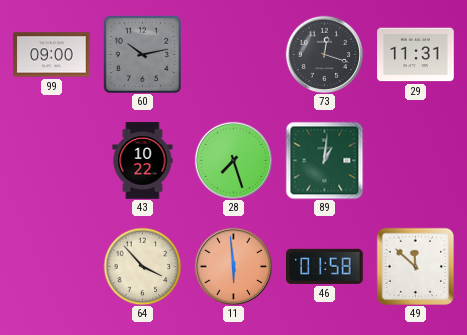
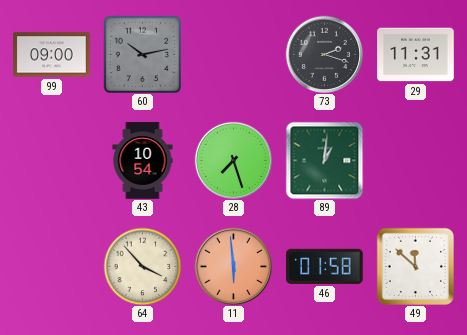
73: 12:18 -> 2:18 (324, 54)
43: 10:22 -> 10:54 (143, 161)
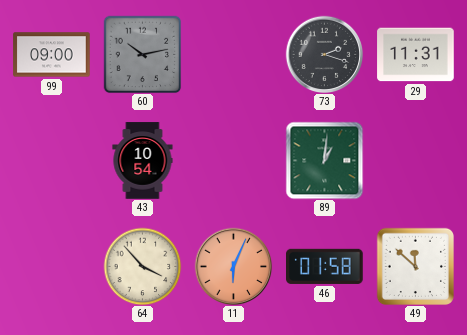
28: 7:27 -> none (233, 160)
11: 5:59 -> 6:04 (233, 266)
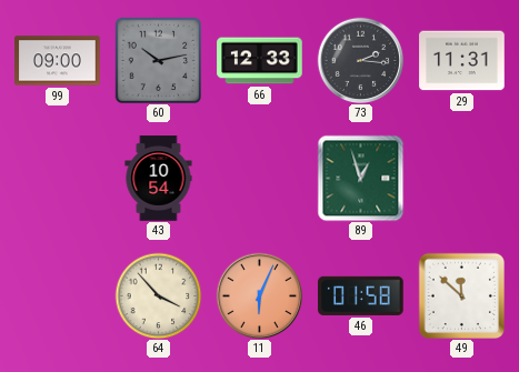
66: none -> 12:33 (260, 61)
73: 2:18 -> 2:16 (360, 60)
89: 1:01 -> 12:57 (360, 178)
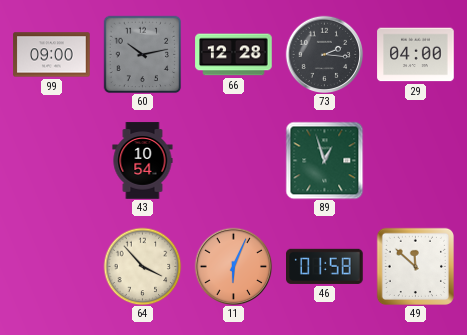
66: 12:33 -> 12:28 (234, 55)
29: 11:31 -> 04:00 (416, 55)
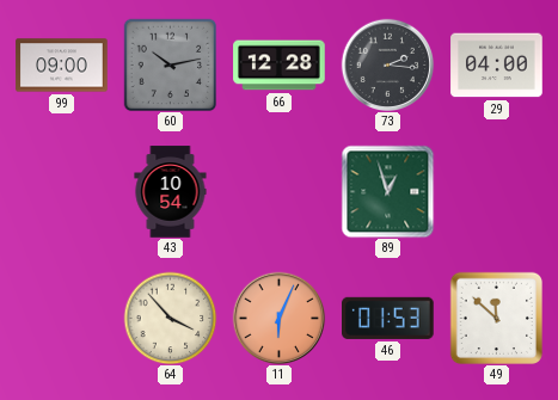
46: 01:58 -> 01:53 (388, 318)
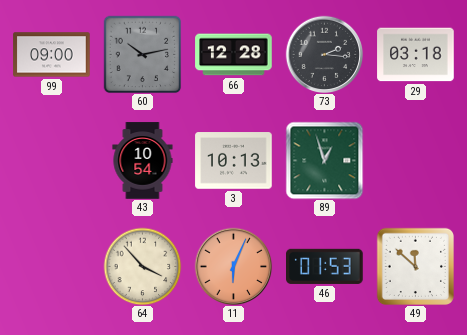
29: 04:00 -> 03:18 (416, 55)
3: none -> 10:13 (234, 161)
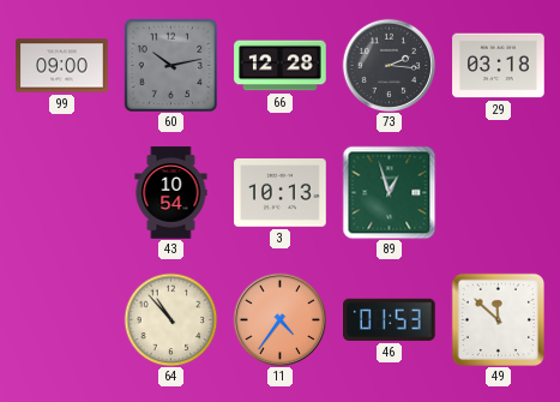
64: 3:53 -> 10:53 (170, 319)
11: 6:04 -> 4:36 (279, 319)
